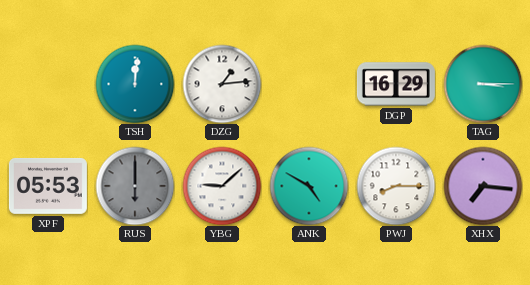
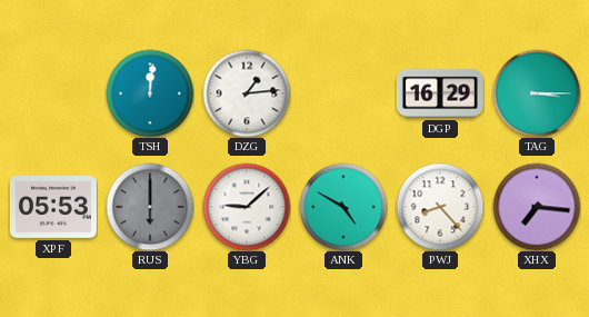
PWJ: 8:15 -> 8:23 (440, 207)
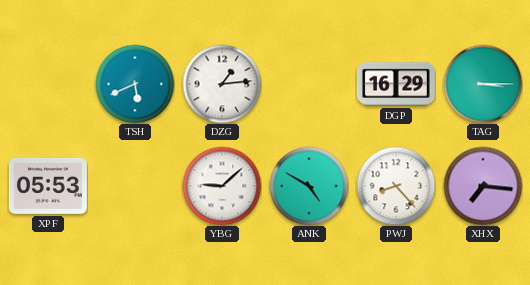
TSH: 12:01 -> 5:41 (135, 84)
RUS: 6:00 -> none (150, 207)
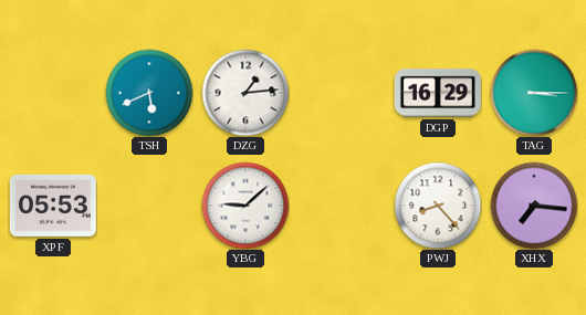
ANK: 4:50 -> none (309, 186)
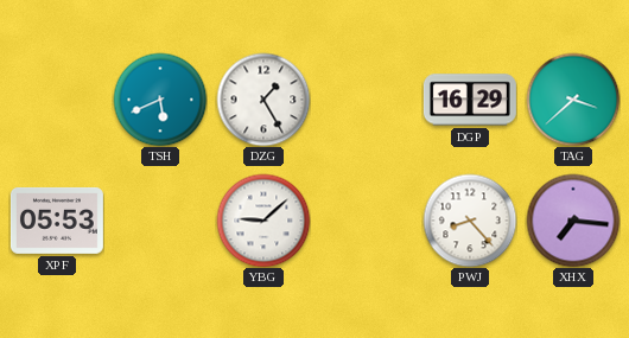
DZG: 1:14 -> 1:25 (263, 100)
TAG: 3:15 -> 3:38 (573, 100)
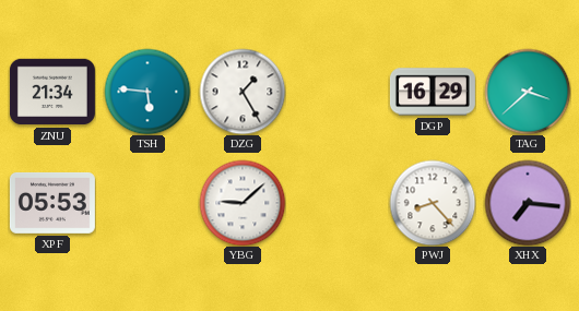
ZNU: none -> 21:34 (52, 92)
TSH: 5:41 -> 5:46 (147, 92)
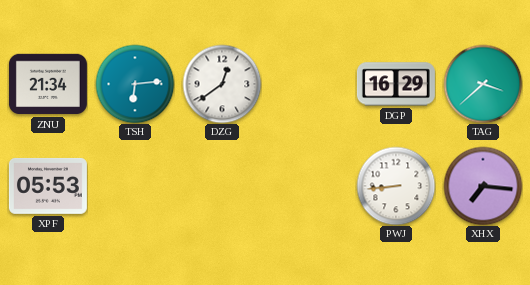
TSH: 5:46 -> 6:14 (135, 84)
DZG: 1:25 -> 12:39 (222, 84)
YBG: 9:08 -> none (243, 203)
PWJ: 8:23 -> 8:44 (396, 186)
